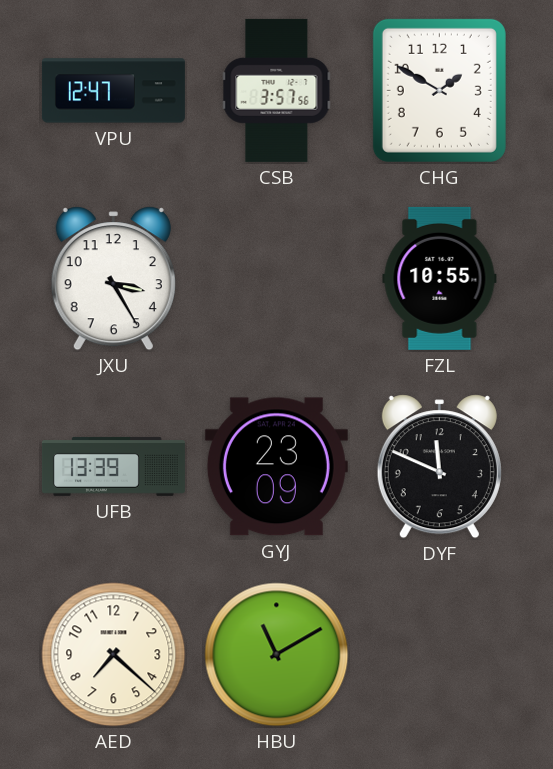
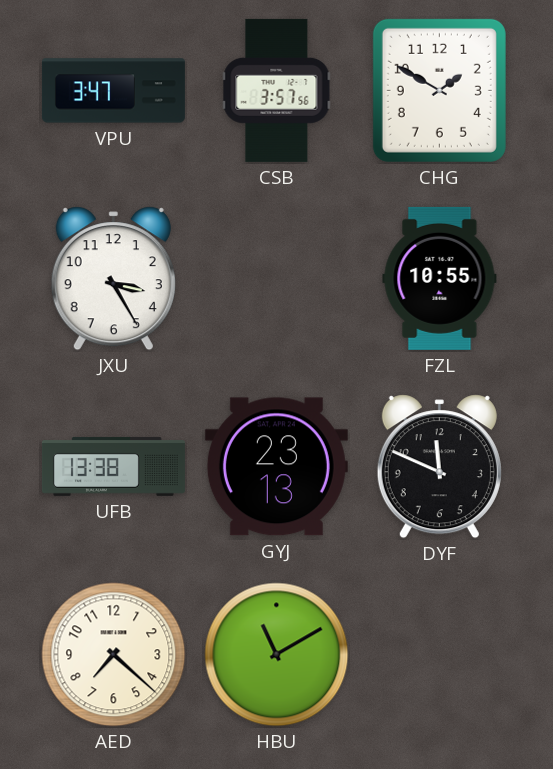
VPU: 12:47 -> 3:47 (113, 91)
UFB: 13:39 -> 13:38 (113, 466)
GYJ: 23:09 -> 23:13 (276, 467)
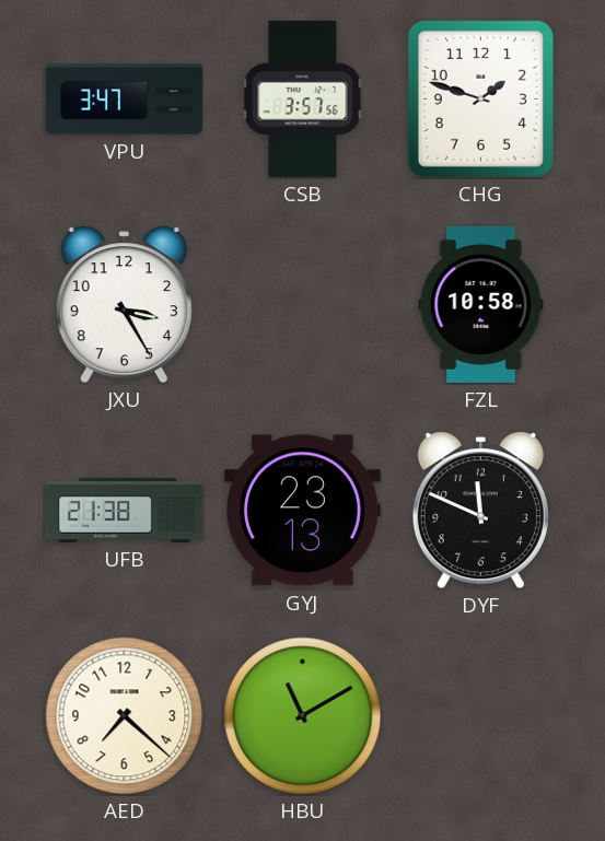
CHG: 1:50 -> 1:48 (480, 98)
FZL: 10:55 -> 10:58 (481, 304)
UFB: 13:38 -> 21:38 (124, 510)
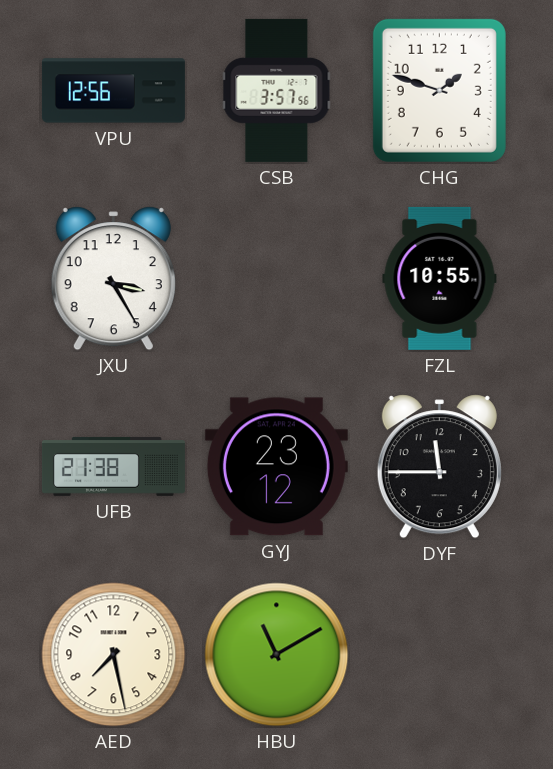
VPU: 3:47 -> 12:56 (113, 91)
FZL: 10:58 -> 10:55 (440, 278)
GYJ: 23:13 -> 23:12 (276, 467)
DYF: 11:49 -> 11:45 (439, 467)
AED: 7:22 -> 7:28 (114, 655)
